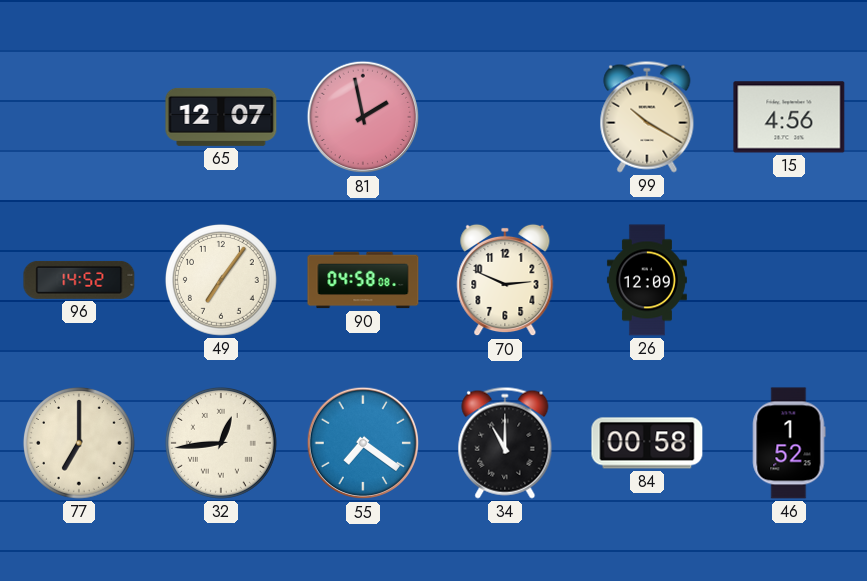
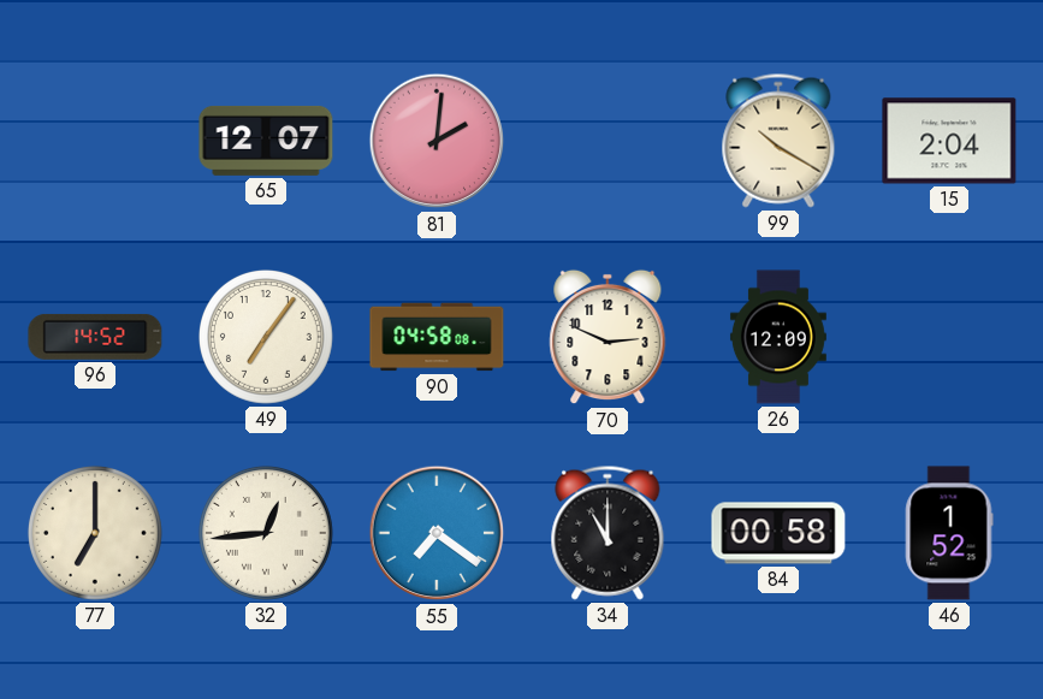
81: 1:58 -> 2:01 (437, 141)
15: 4:56 -> 2:04 (949, 141)
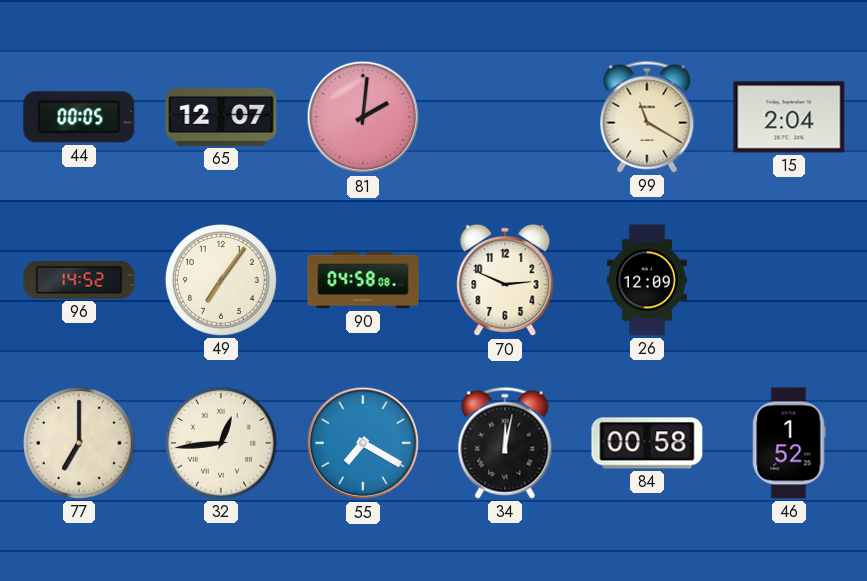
44: none -> 00:05 (79, 117)
99: 10:20 -> 11:20 (647, 117)
55: 7:21 -> 7:20 (363, 443)
34: 11:00 -> 12:02 (505, 443)
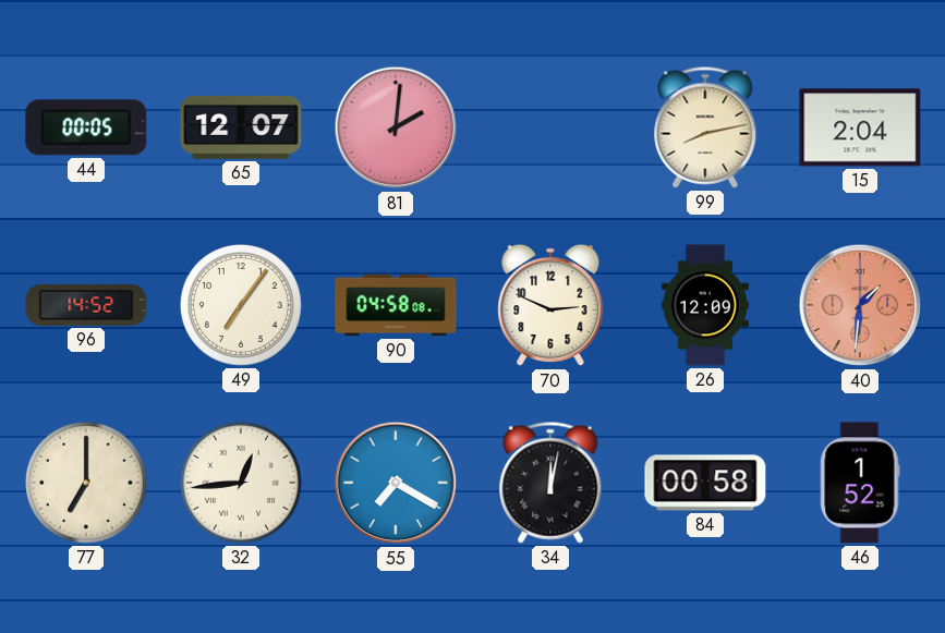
99: 11:20 -> 8:13 (705, 127)
40: none -> 1:31 (860, 305)
